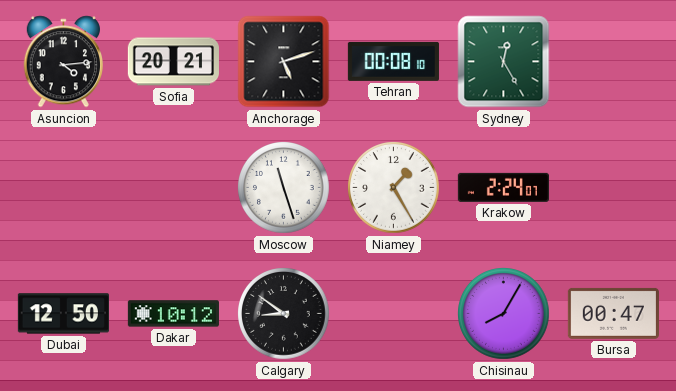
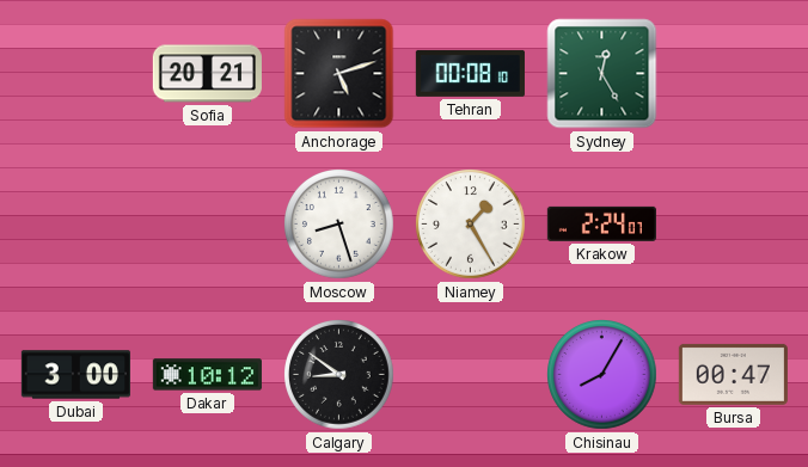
Asuncion: 4:14 -> none (63, 62)
Moscow: 11:27 -> 8:27 (339, 225)
Dubai: 12:50 -> 3:00 (75, 375)
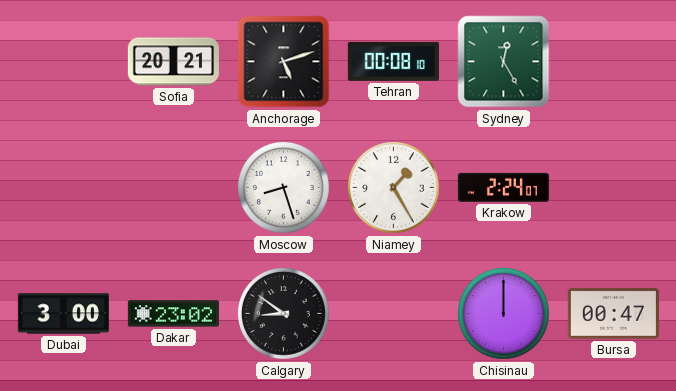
Dakar: 10:12 -> 23:02 (173, 314)
Chisinau: 8:05 -> 12:00 (504, 314)
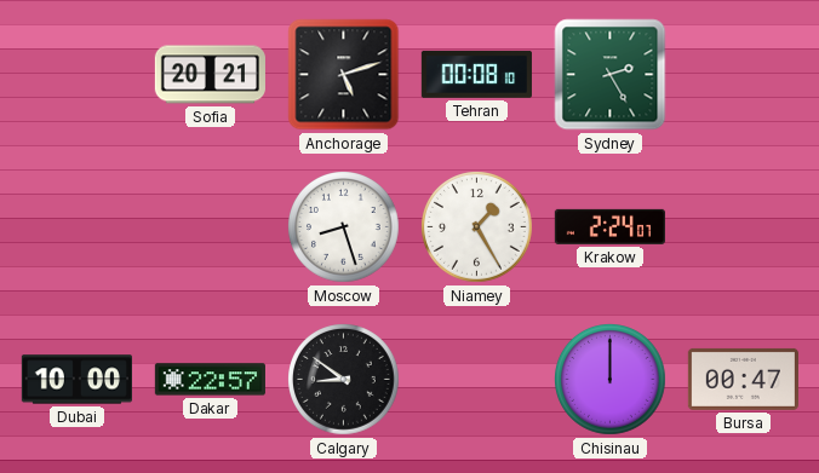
Sydney: 12:25 -> 2:25 (611, 75)
Dubai: 3:00 -> 10:00 (76, 380)
Dakar: 23:02 -> 22:57 (210, 380)
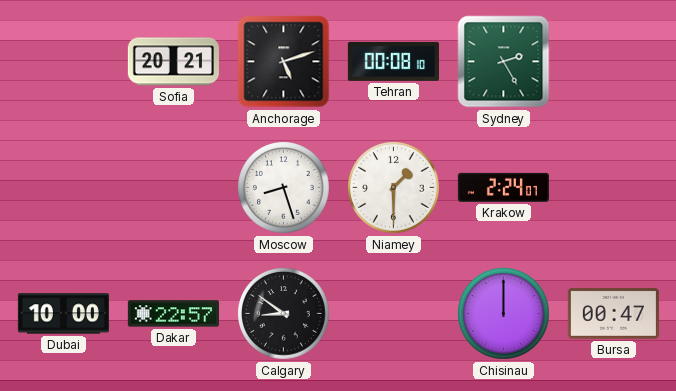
Niamey: 1:25 -> 1:30 (394, 188)
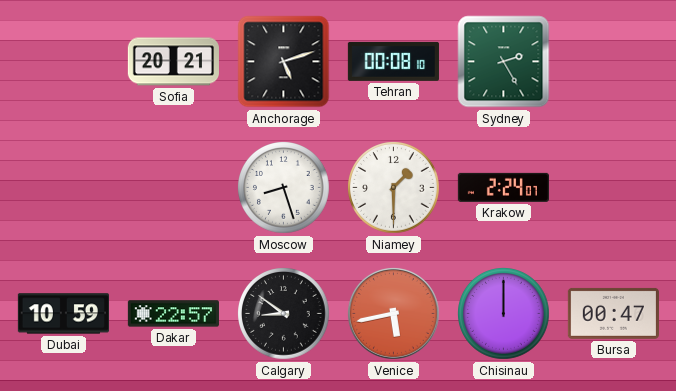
Dubai: 10:00 -> 10:59 (63, 314)
Venice: none -> 5:43 (393, 313)
